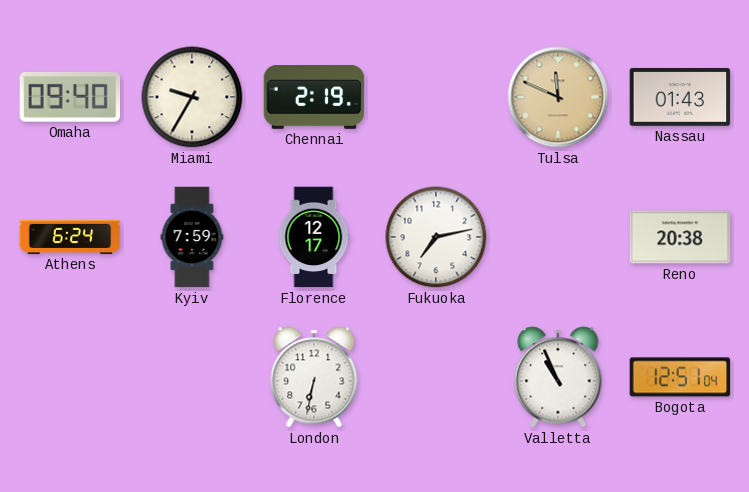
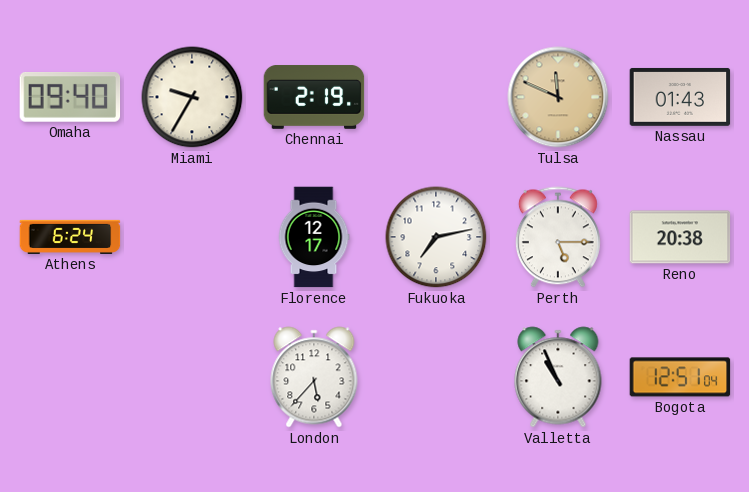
Kyiv: 7:59 -> none (192, 237)
Perth: none -> 5:15 (558, 237)
London: 6:32 -> 5:37 (314, 377)
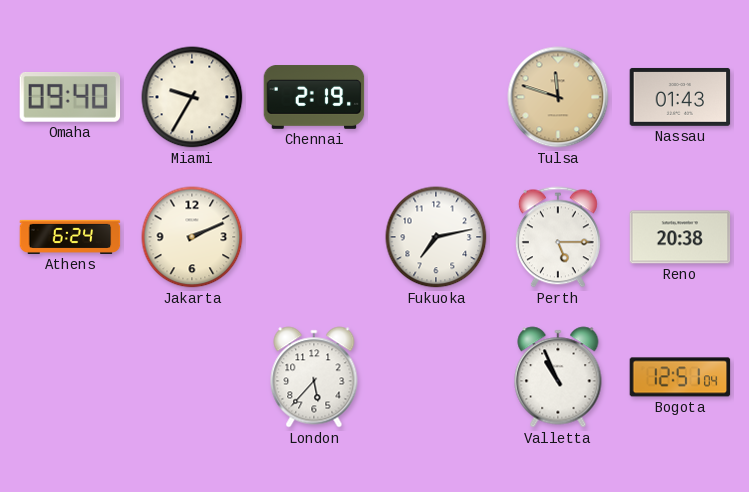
Tulsa: 11:49 -> 11:48 (558, 97)
Jakarta: none -> 2:11 (192, 237)
Florence: 12:17 -> none (314, 237)
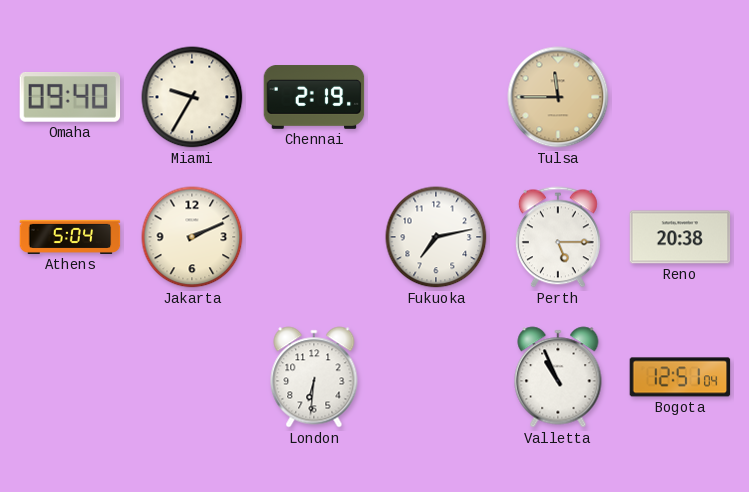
Tulsa: 11:48 -> 11:45 (558, 97)
Nassau: 01:43 -> none (680, 97)
Athens: 6:24 -> 5:04 (70, 237)
London: 5:37 -> 6:31 (314, 377)
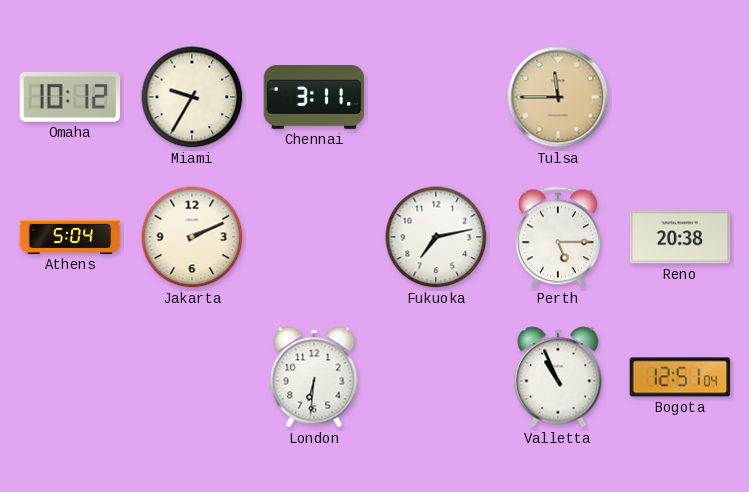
Omaha: 09:40 -> 10:12 (70, 98)
Chennai: 2:19 -> 3:11 (314, 98)
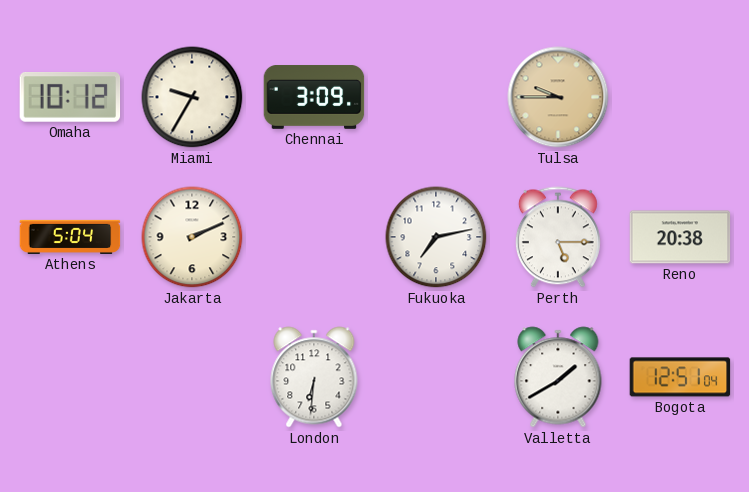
Chennai: 3:11 -> 3:09 (314, 98)
Tulsa: 11:45 -> 9:45 (558, 97)
Valletta: 10:56 -> 1:40 (558, 377)
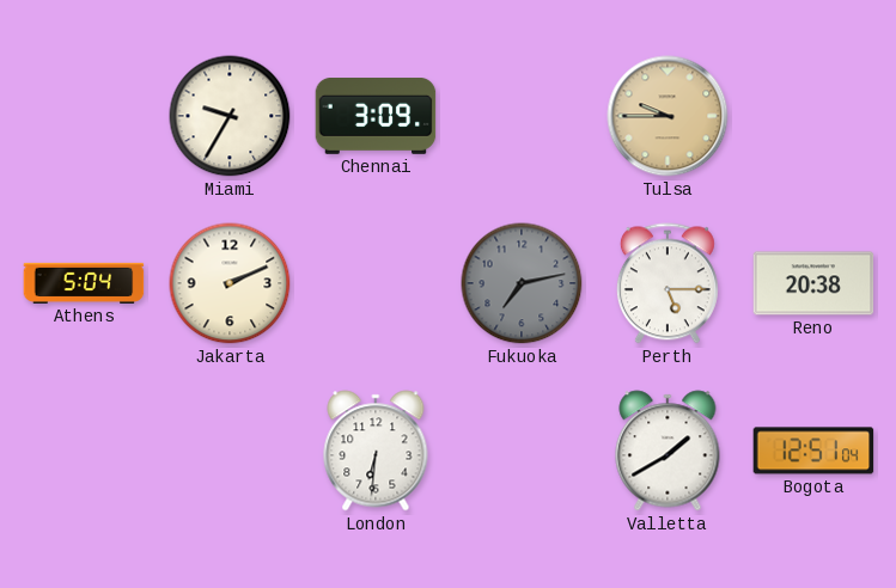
Omaha: 10:12 -> none (70, 98)
Fukuoka dial: white -> grey (522, 283)
